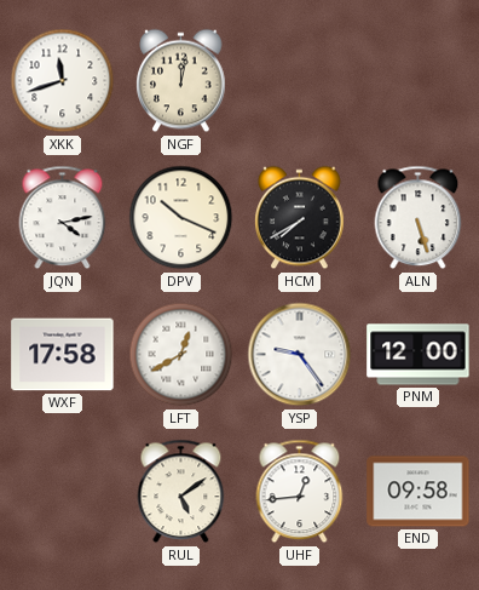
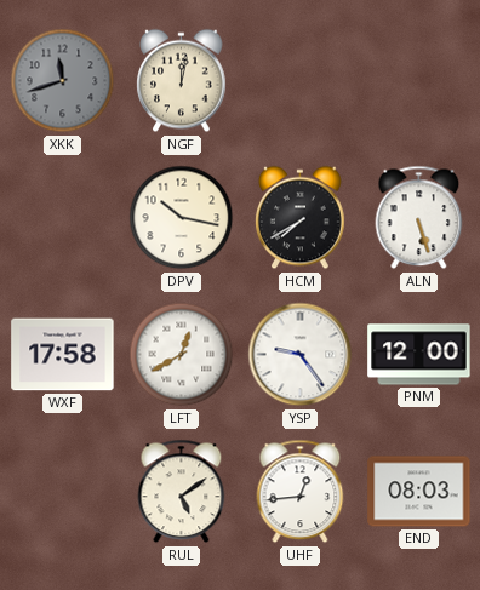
XKK dial: white -> grey (63, 81)
JQN: 4:13 -> none (63, 218)
DPV: 10:19 -> 10:17 (182, 218)
END: 09:58 -> 08:03 (419, 492)
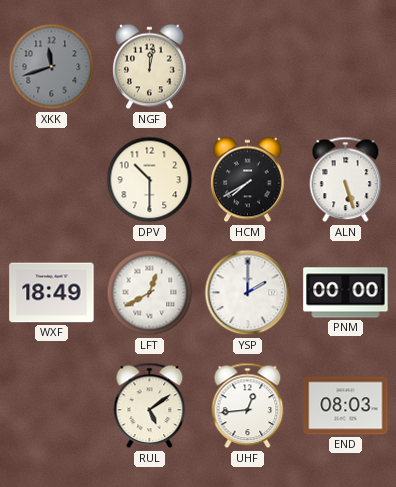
DPV: 10:17 -> 10:30 (150, 180)
WXF: 17:58 -> 18:49 (52, 293)
YSP: 9:24 -> 2:00 (248, 293)
PNM: 12:00 -> 00:00 (346, 293)
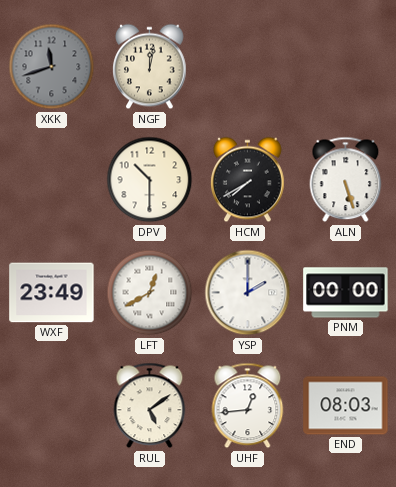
WXF: 18:49 -> 23:49 (52, 293)
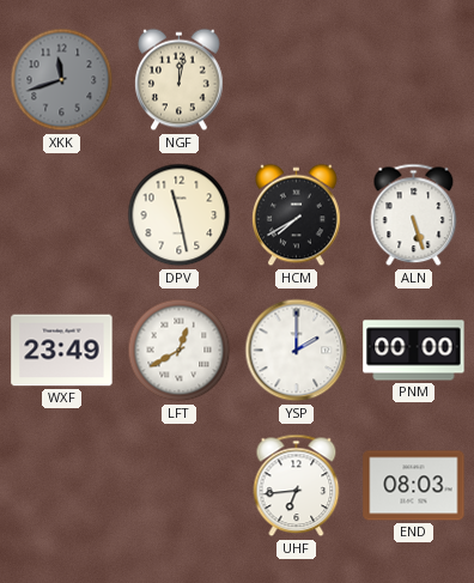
DPV: 10:30 -> 11:28 (180, 215)
RUL: 5:09 -> none (150, 406)
UHF: 12:44 -> 6:44 (297, 486)
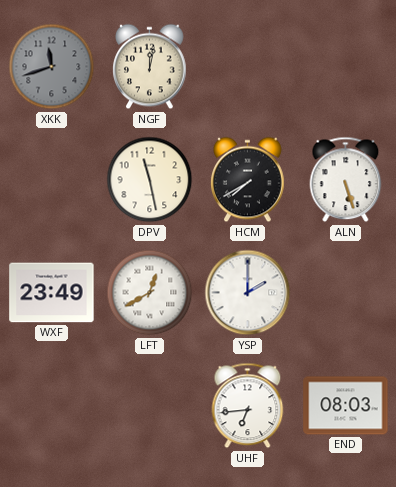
PNM: 00:00 -> none (414, 351)
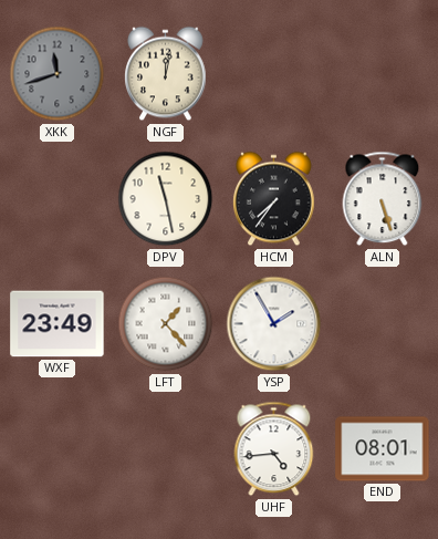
HCM: 7:40 -> 7:36 (274, 199)
LFT: 12:40 -> 1:23 (166, 324)
YSP: 2:00 -> 1:55 (274, 324)
UHF: 6:44 -> 4:44 (274, 449)
END: 08:03 -> 08:01 (383, 449)
